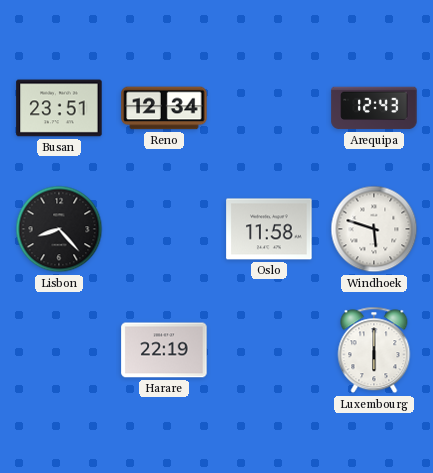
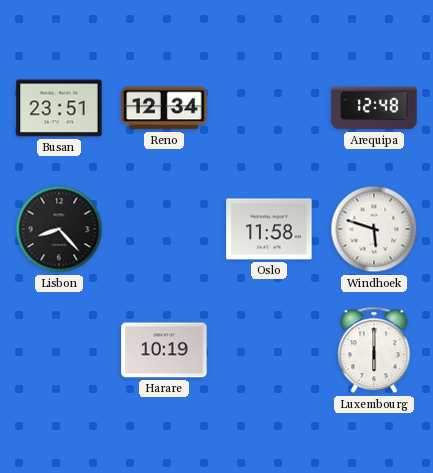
Arequipa: 12:43 -> 12:48 (374, 108)
Harare: 22:19 -> 10:19 (164, 350)
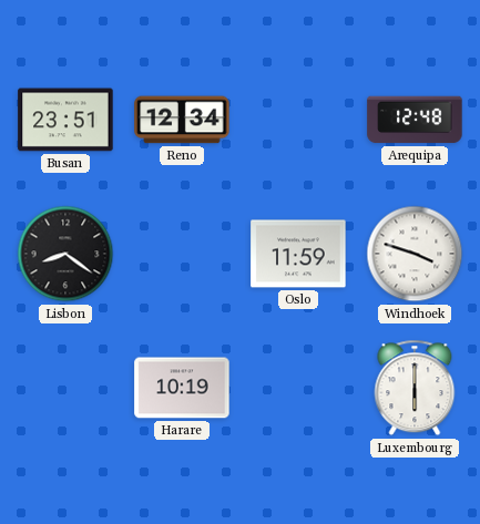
Lisbon: 8:23 -> 8:21 (65, 254)
Oslo: 11:58 -> 11:59 (298, 254)
Windhoek: 5:48 -> 3:48 (415, 254)
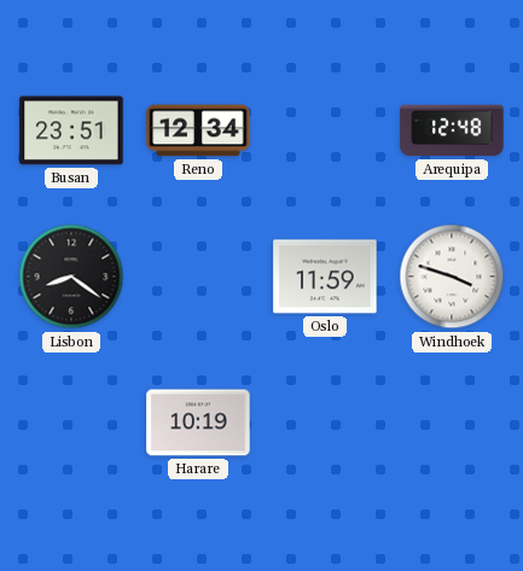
Luxembourg: 6:00 -> none (415, 388)
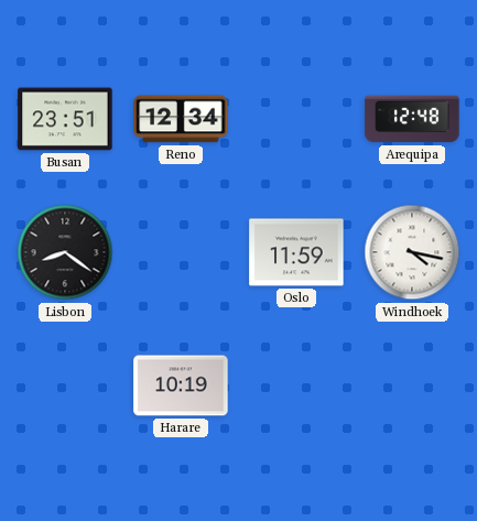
Windhoek: 3:48 -> 4:17 (412, 252)
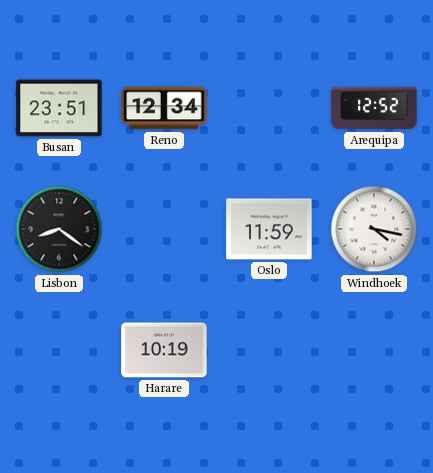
Arequipa: 12:48 -> 12:52 (374, 108)
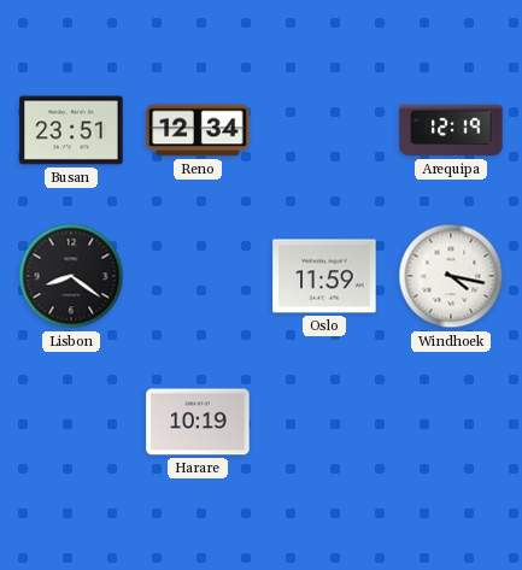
Arequipa: 12:52 -> 12:19 (451, 130)
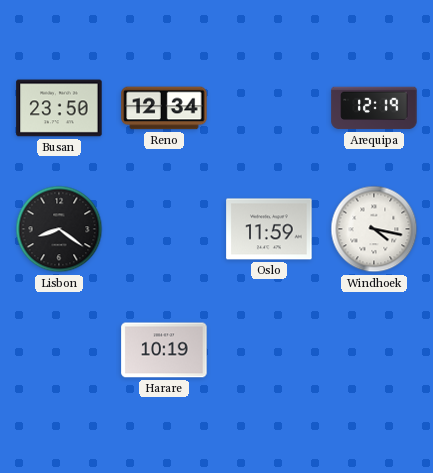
Busan: 23:51 -> 23:50 (59, 108)
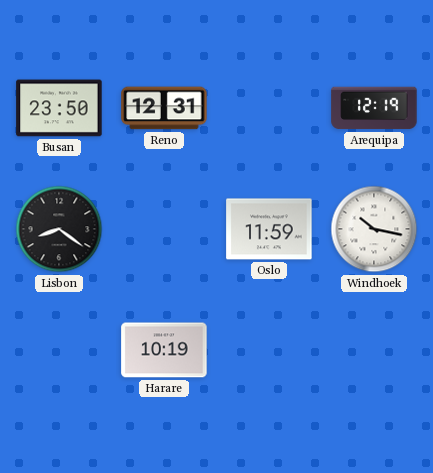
Reno: 12:34 -> 12:31 (164, 108)
Windhoek: 4:17 -> 10:17 (374, 229)
